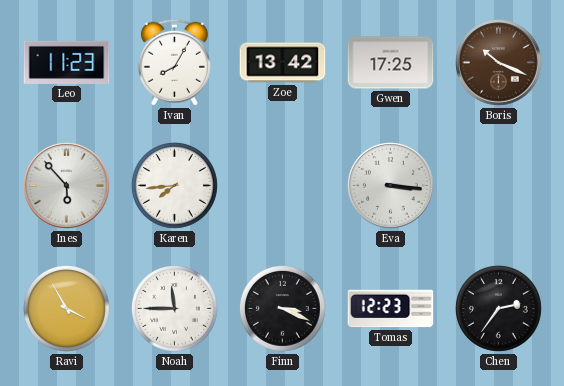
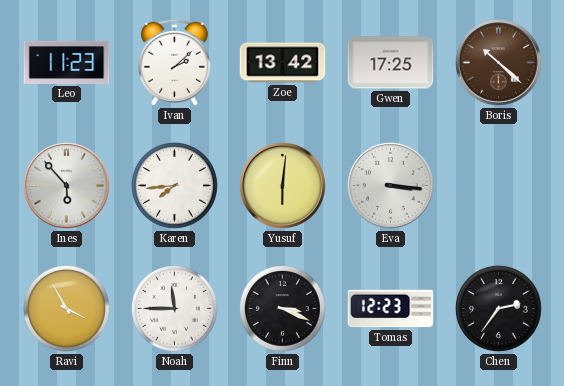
Ivan: 8:05 -> 2:08 (174, 62)
Boris: 10:19 -> 10:22 (499, 63)
Yusuf: none -> 6:01 (283, 186)
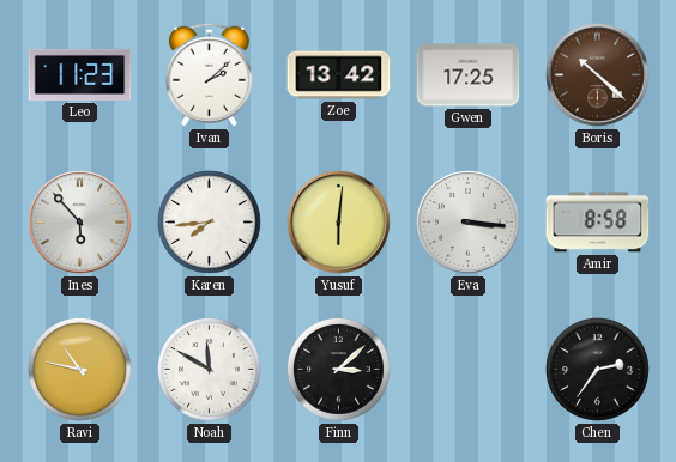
Amir: none -> 8:58 (598, 223)
Ravi: 3:55 -> 10:47 (80, 370)
Noah: 11:45 -> 11:50 (210, 370)
Finn: 3:19 -> 3:08 (339, 370)
Tomas: 12:23 -> none (391, 309)
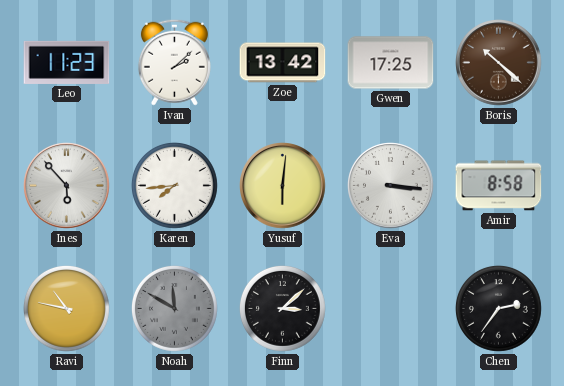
Noah dial: white -> grey (175, 309)
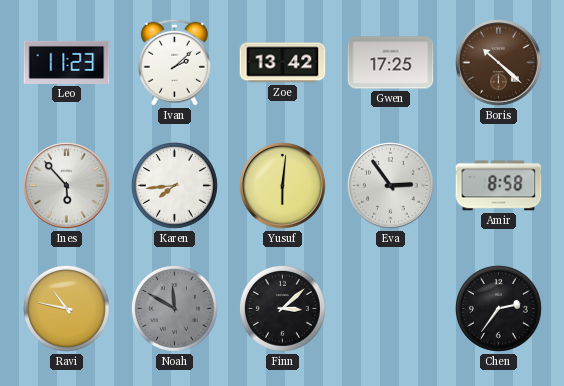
Eva: 3:16 -> 2:54 (391, 186)
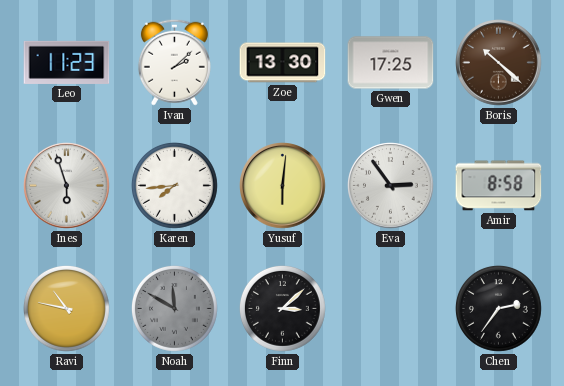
Zoe: 13:42 -> 13:30 (283, 63)
Ines: 5:53 -> 5:57 (67, 186)
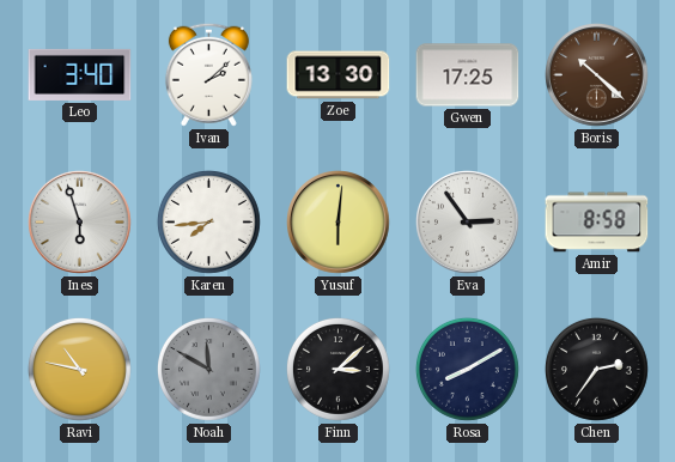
Leo: 11:23 -> 3:40 (80, 74)
Rosa: none -> 8:10 (468, 370)
